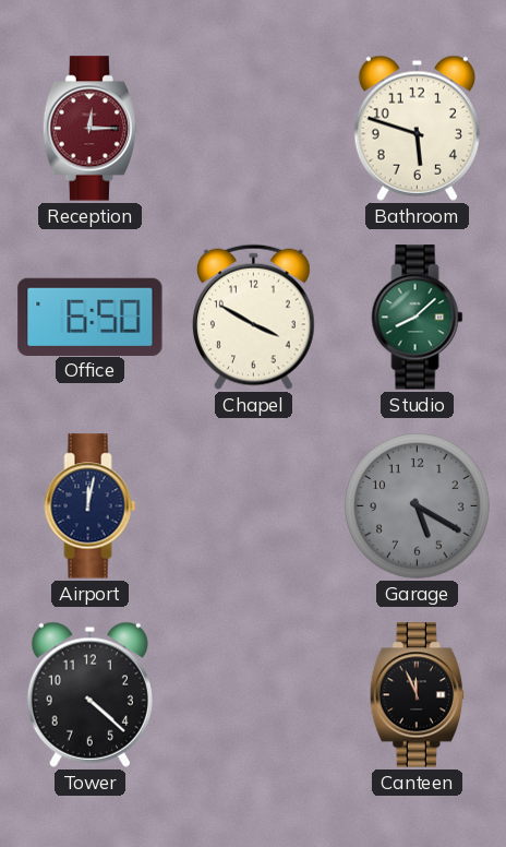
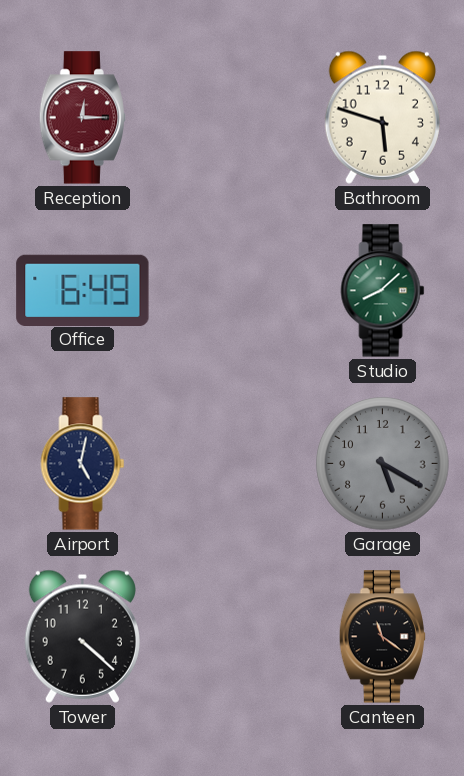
Office: 6:50 -> 6:49 (83, 290)
Chapel: 3:50 -> none (253, 318)
Airport: 12:02 -> 5:02 (83, 464)
Canteen: 11:56 -> 11:21 (382, 637)
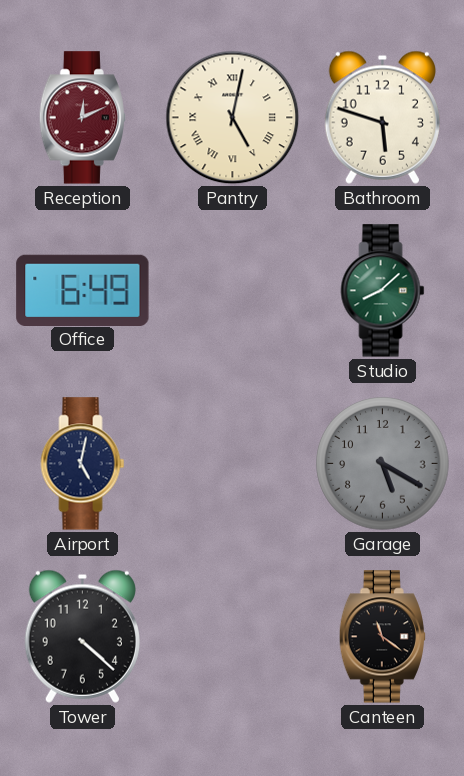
Reception: 12:15 -> 12:11 (82, 118)
Pantry: none -> 5:02 (233, 118)
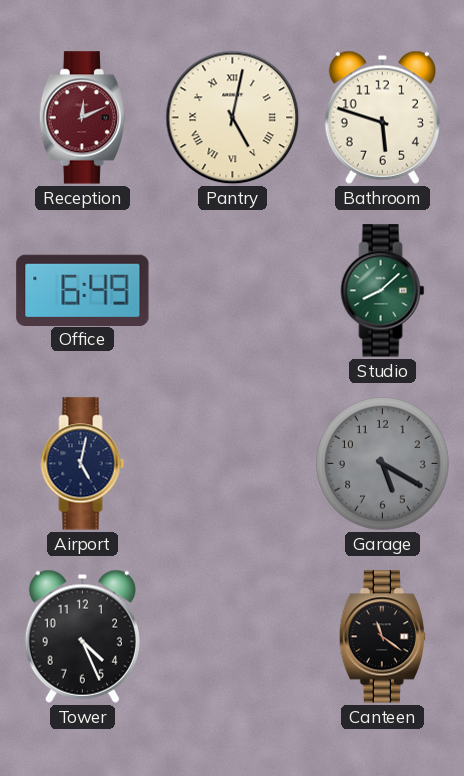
Tower: 4:22 -> 4:26 (82, 636)
